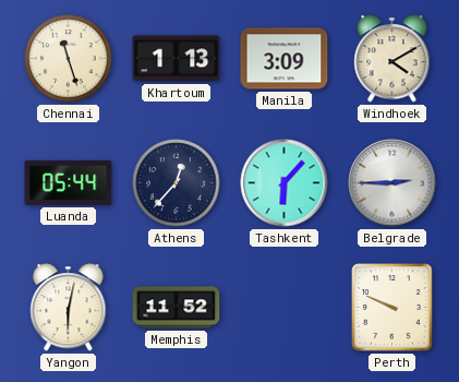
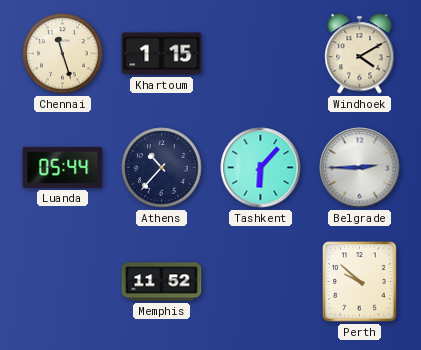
Khartoum: 1:13 -> 1:15 (162, 54)
Manila: 3:09 -> none (285, 59)
Athens: 12:37 -> 10:37 (162, 168)
Yangon: 6:02 -> none (69, 308)
Perth: 9:49 -> 9:52 (360, 282)
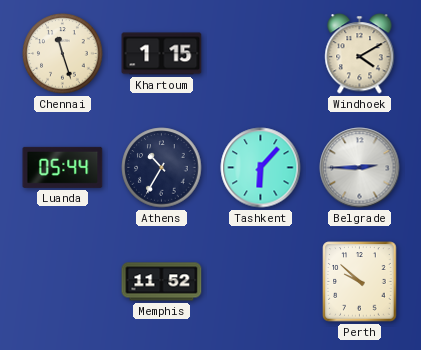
Athens: 10:37 -> 10:35 (162, 168)
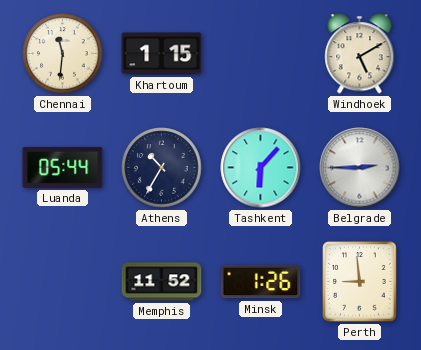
Chennai: 11:27 -> 11:31 (63, 54)
Windhoek: 4:10 -> 5:10 (360, 54)
Minsk: none -> 1:26 (261, 282)
Perth: 9:52 -> 8:59 (360, 282)
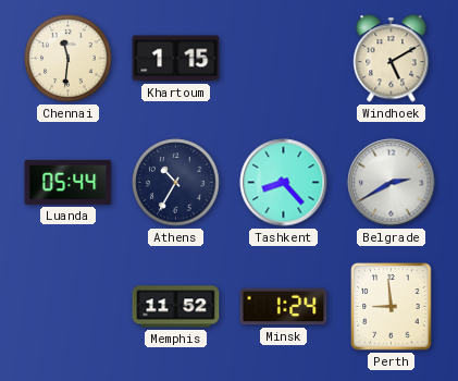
Tashkent: 6:07 -> 8:23 (284, 183)
Belgrade: 2:45 -> 2:40 (392, 183)
Minsk: 1:26 -> 1:24 (284, 307)
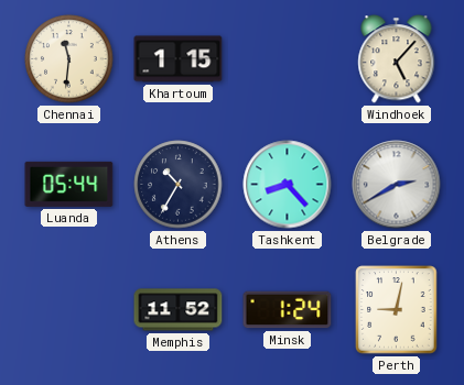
Windhoek: 5:10 -> 5:07 (397, 59)
Perth: 8:59 -> 9:02 (397, 310)
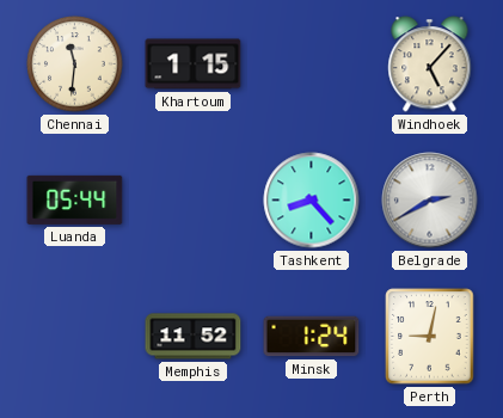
Athens: 10:35 -> none (179, 185)
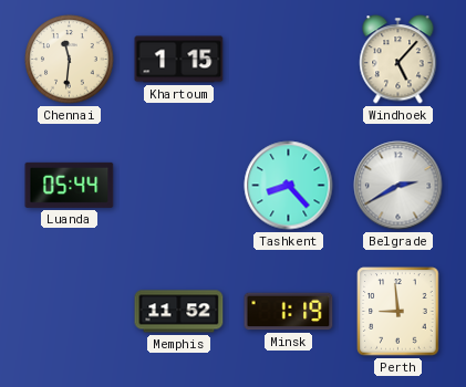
Minsk: 1:24 -> 1:19 (289, 312)
Perth: 9:02 -> 8:59 (398, 312)
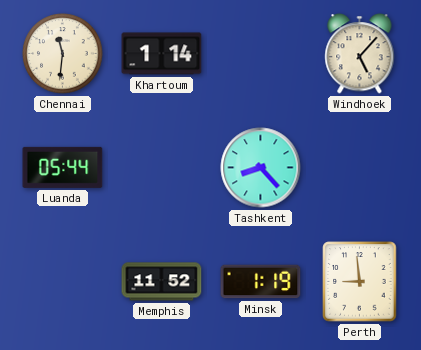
Khartoum: 1:15 -> 1:14 (162, 54)
Belgrade: 2:40 -> none (398, 186)
